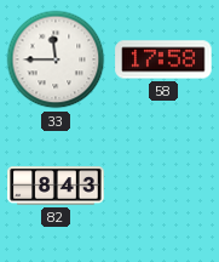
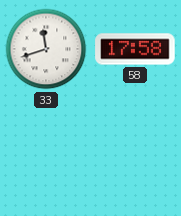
33: 11:45 -> 11:42 (46, 49)
82: 8:43 -> none (56, 186)
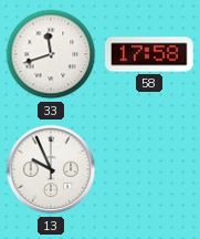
13: none -> 9:56 (51, 169)
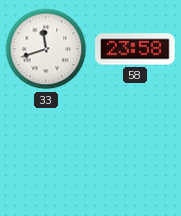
58: 17:58 -> 23:58 (135, 49)
13: 9:56 -> none (51, 169)
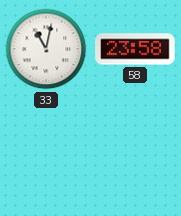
33: 11:42 -> 11:02 (46, 49)
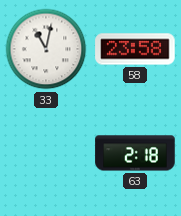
63: none -> 2:18 (135, 153)
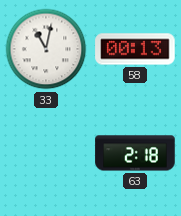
58: 23:58 -> 00:13 (135, 49)
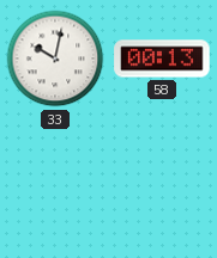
33: 11:02 -> 10:02 (55, 59)
63: 2:18 -> none (135, 153)
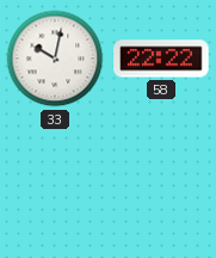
58: 00:13 -> 22:22 (161, 59)
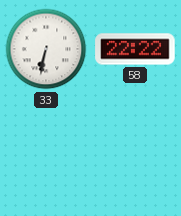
33: 10:02 -> 6:32 (46, 49)
